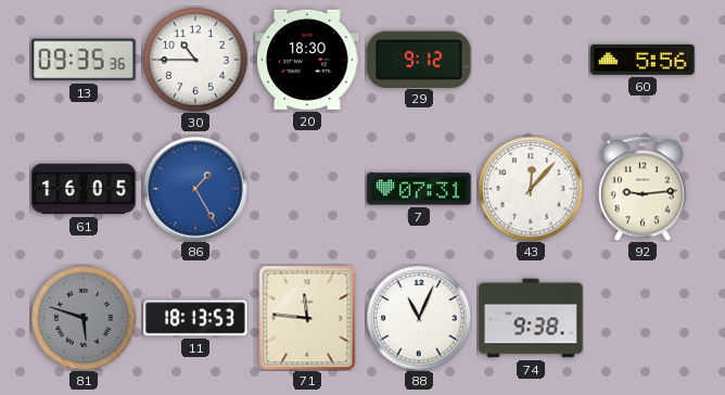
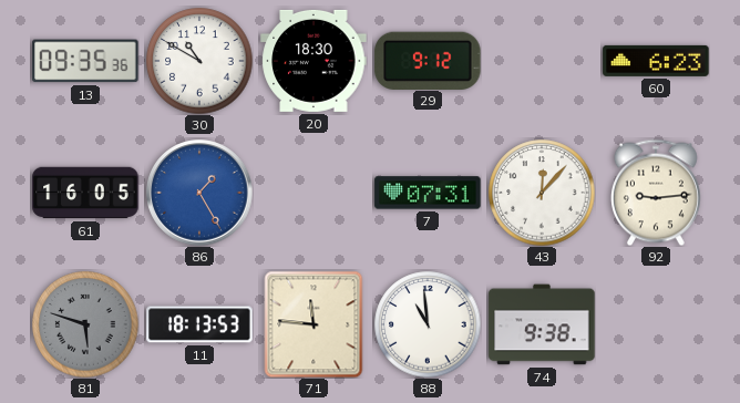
30: 10:45 -> 10:50 (199, 61)
60: 5:56 -> 6:23 (656, 61)
88: 11:04 -> 10:59 (428, 324)
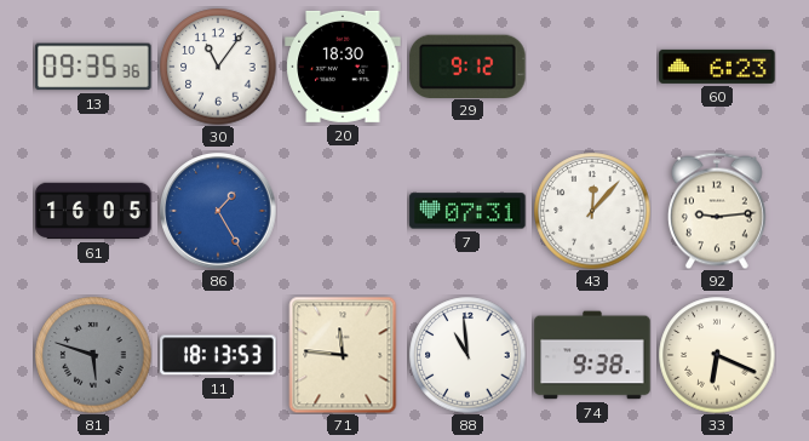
30: 10:50 -> 11:06 (218, 67)
33: none -> 6:19 (717, 355)
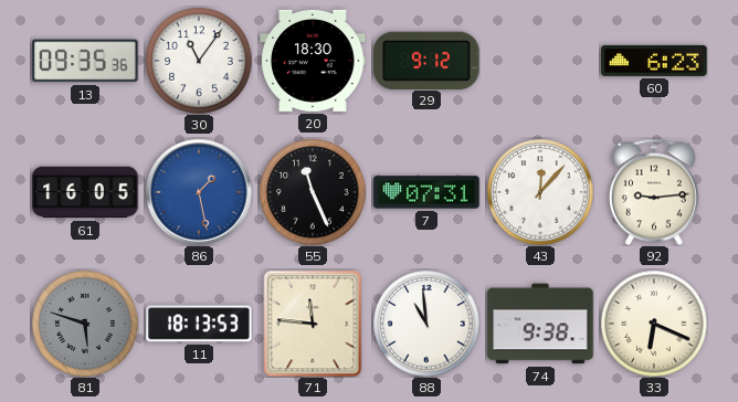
86: 1:25 -> 1:28 (199, 192)
55: none -> 11:26 (313, 192)
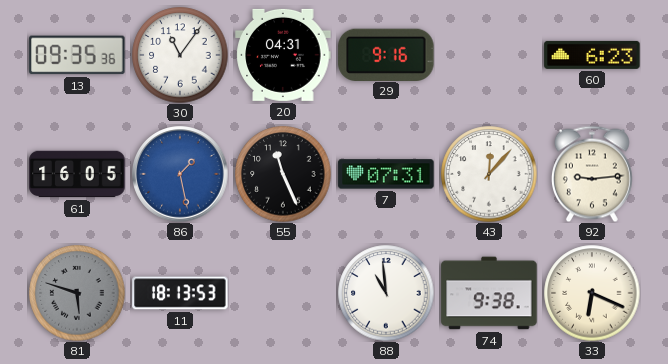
20: 18:30 -> 04:31 (283, 55)
29: 9:12 -> 9:16 (386, 54)
71: 11:46 -> none (313, 324)
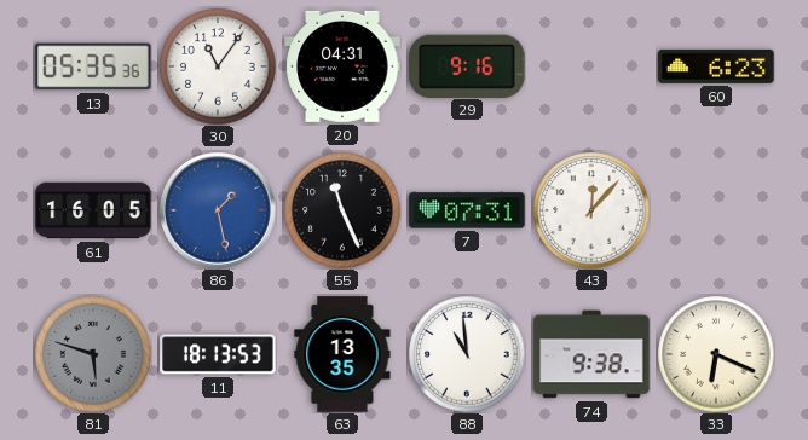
13: 09:35 -> 05:35 (93, 66)
92: 9:14 -> none (592, 174)
63: none -> 13:35 (342, 354)
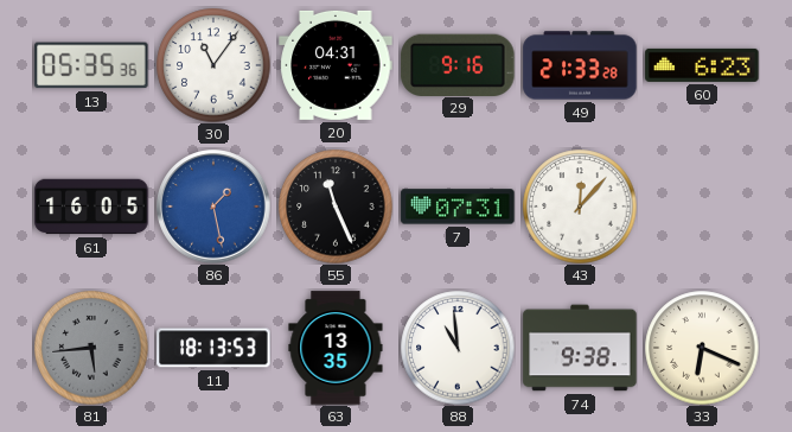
49: none -> 21:33 (580, 65)
81: 5:48 -> 5:44 (91, 348)
